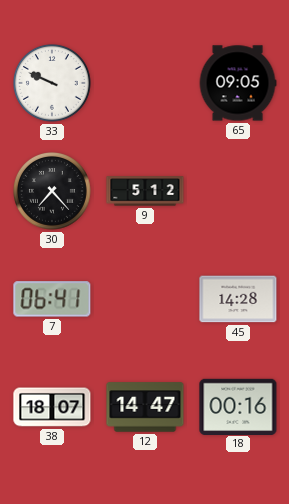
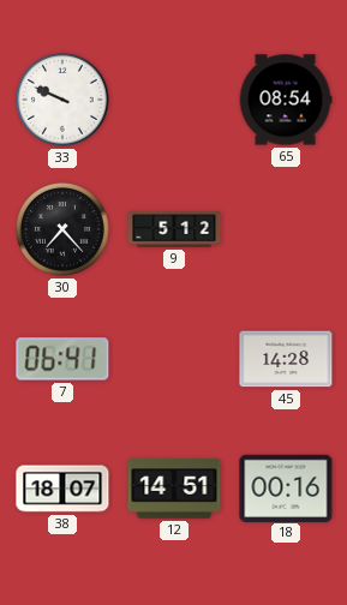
65: 09:05 -> 08:54 (286, 100)
12: 14:47 -> 14:51 (174, 489)
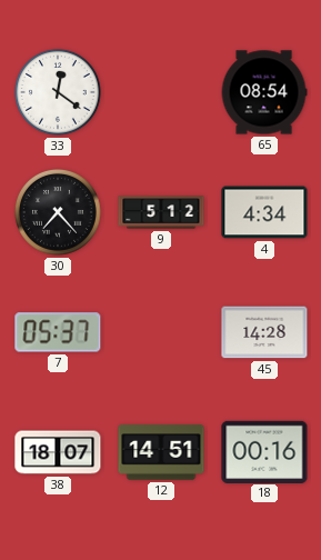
33: 9:49 -> 12:21 (59, 93)
4: none -> 4:34 (264, 212)
7: 06:41 -> 05:37 (58, 332)
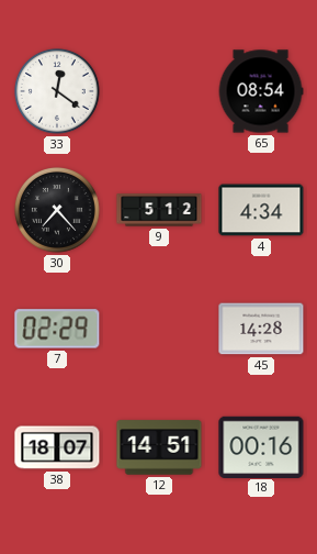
7: 05:37 -> 02:29 (57, 329)
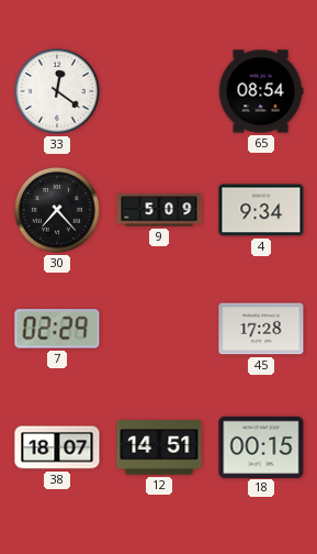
9: 5:12 -> 5:09 (159, 210)
4: 4:34 -> 9:34 (261, 210)
45: 14:28 -> 17:28 (261, 329)
18: 00:16 -> 00:15 (261, 446)
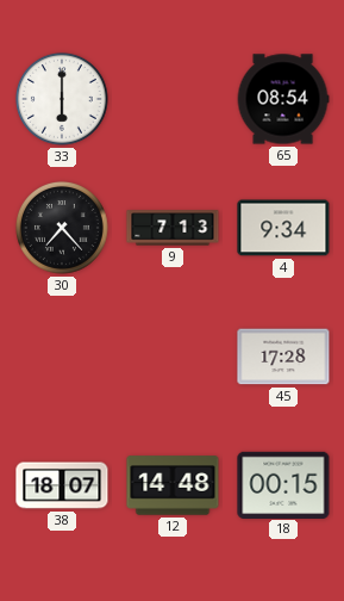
33: 12:21 -> 6:00 (63, 100)
9: 5:09 -> 7:13 (173, 228)
7: 02:29 -> none (57, 329)
12: 14:51 -> 14:48 (173, 485)
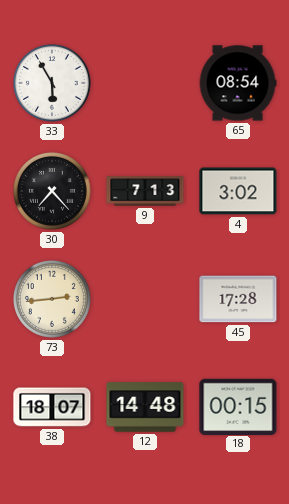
33: 6:00 -> 5:55 (53, 84)
4: 9:34 -> 3:02 (238, 191)
73: none -> 2:44 (53, 300)
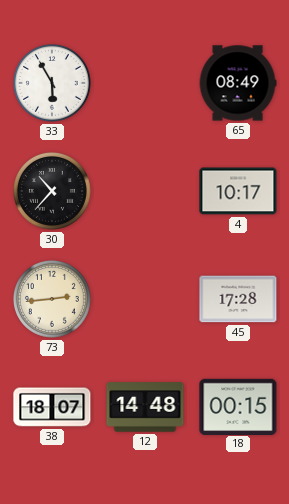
65: 08:54 -> 08:49 (238, 83)
30: 7:23 -> 10:37 (53, 192)
9: 7:13 -> none (145, 191)
4: 3:02 -> 10:17 (238, 191)
